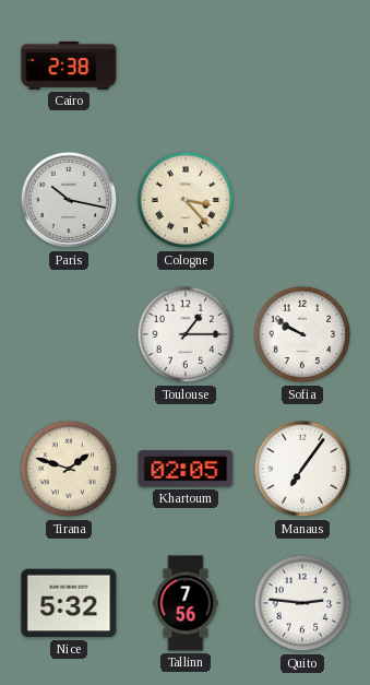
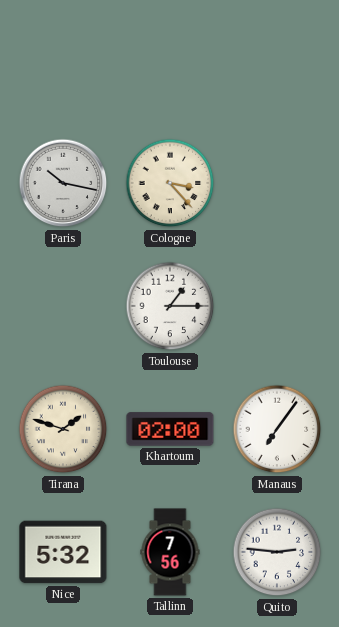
Cairo: 2:38 -> none (69, 66)
Sofia: 9:50 -> none (302, 334)
Khartoum: 02:05 -> 02:00 (170, 429)
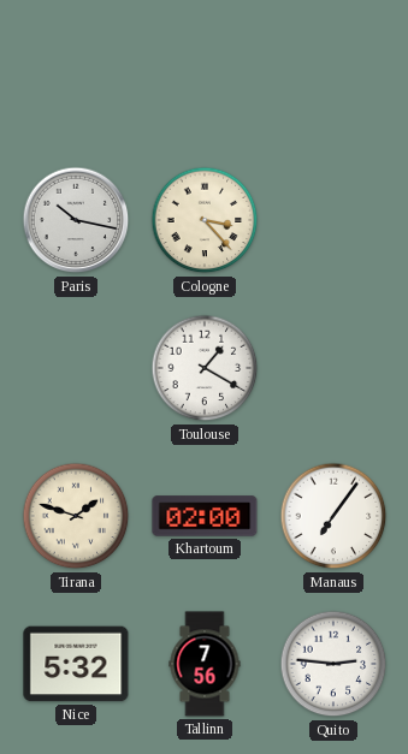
Toulouse: 1:15 -> 1:20 (205, 368)
